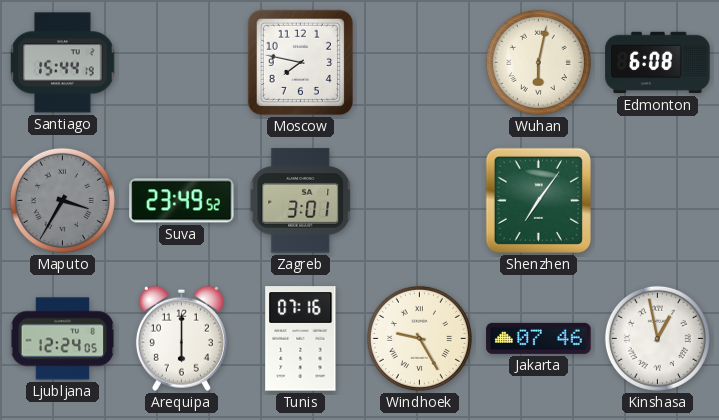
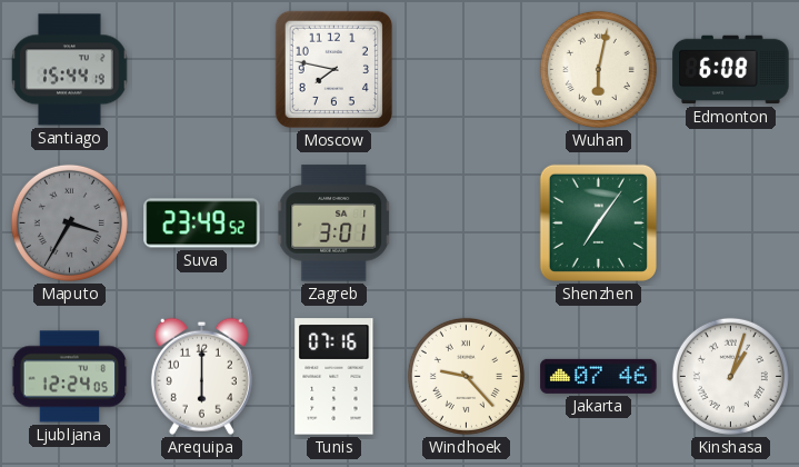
Windhoek: 9:25 -> 9:23 (466, 376)
Kinshasa: 12:58 -> 1:03 (730, 376)
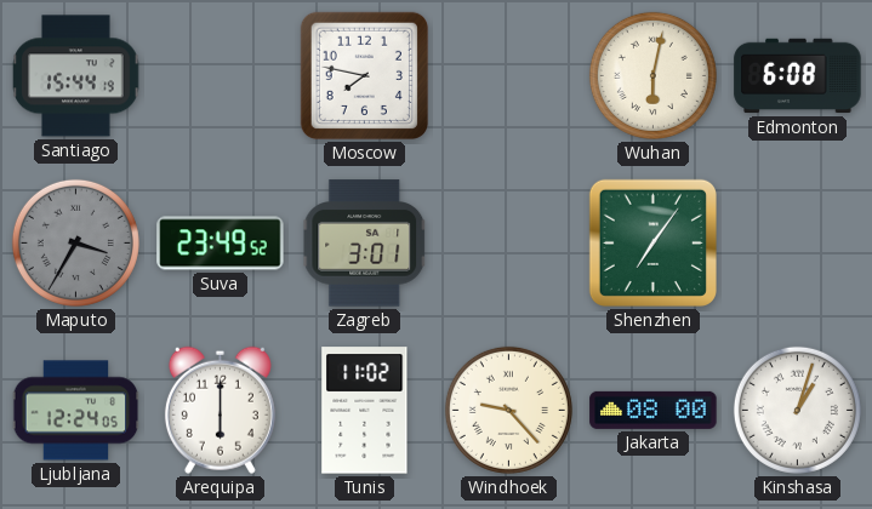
Tunis: 07:16 -> 11:02 (365, 411)
Jakarta: 07:46 -> 08:00 (654, 410)
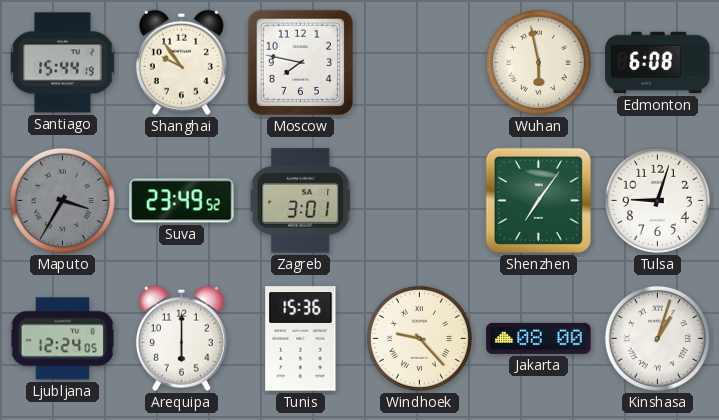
Shanghai: none -> 9:54 (181, 62)
Wuhan: 6:02 -> 5:58 (538, 62)
Tulsa: none -> 9:03 (657, 200)
Tunis: 11:02 -> 15:36 (301, 339)
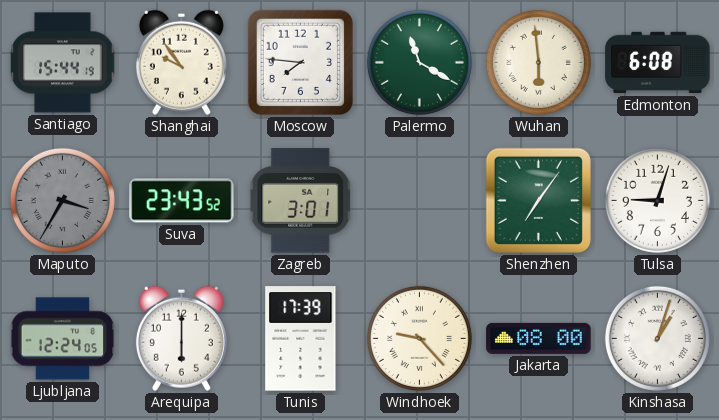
Moscow: 7:47 -> 7:46 (300, 62)
Palermo: none -> 11:20 (419, 62)
Wuhan: 5:58 -> 5:59 (538, 62)
Suva: 23:49 -> 23:43 (182, 201)
Tunis: 15:36 -> 17:39 (301, 339)
